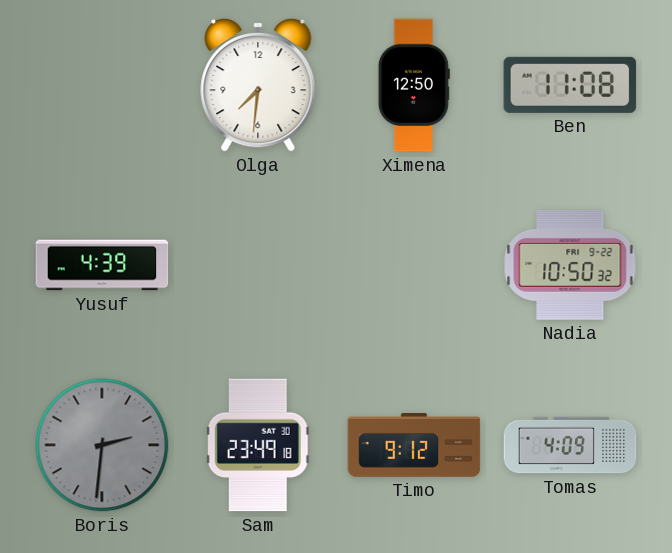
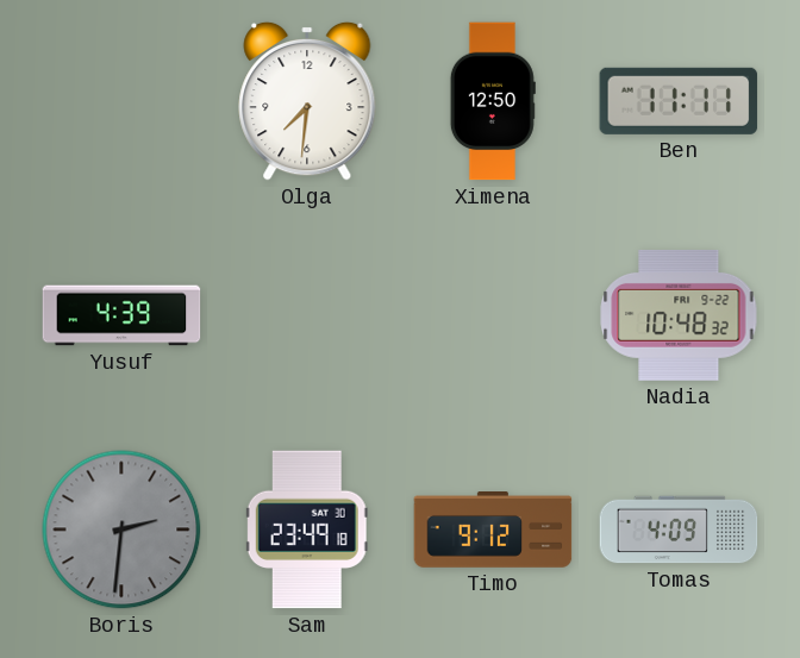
Ben: 11:08 -> 11:11 (679, 101)
Nadia: 10:50 -> 10:48 (679, 315)
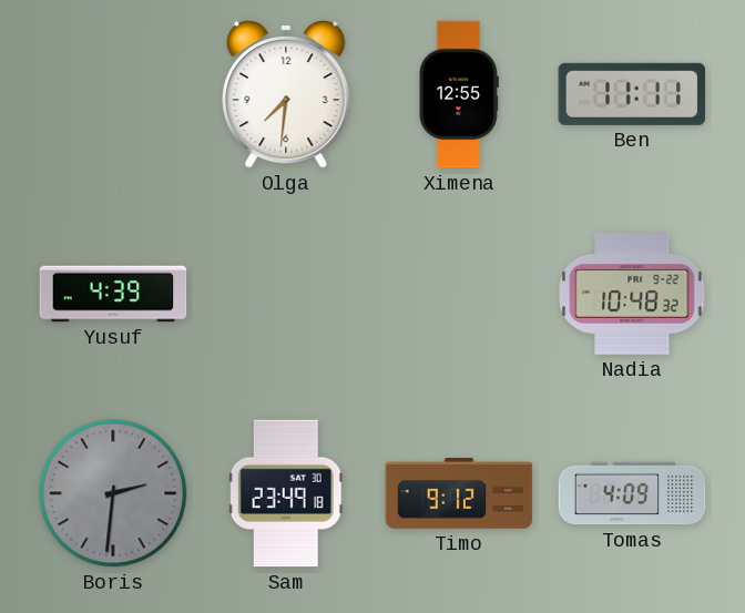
Ximena: 12:50 -> 12:55 (459, 94)
